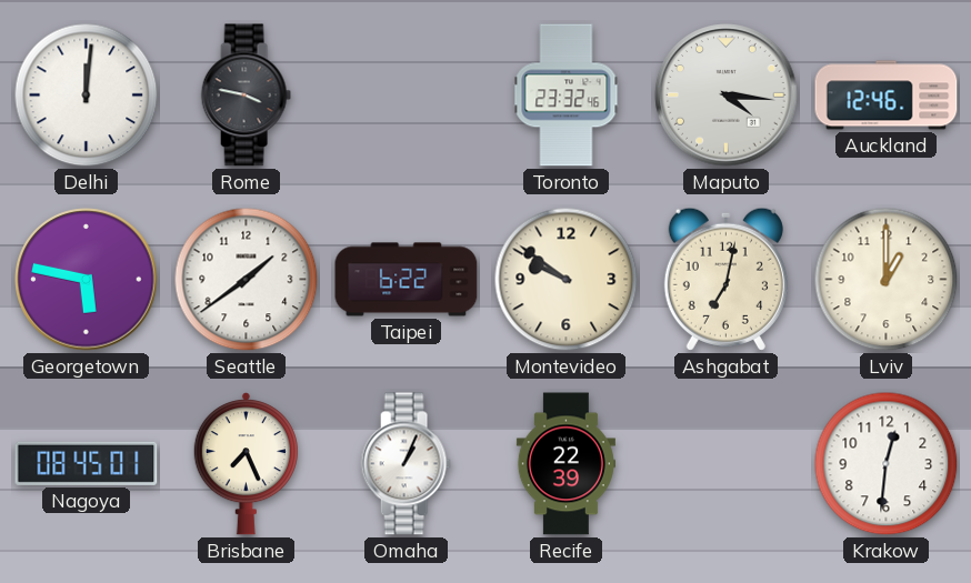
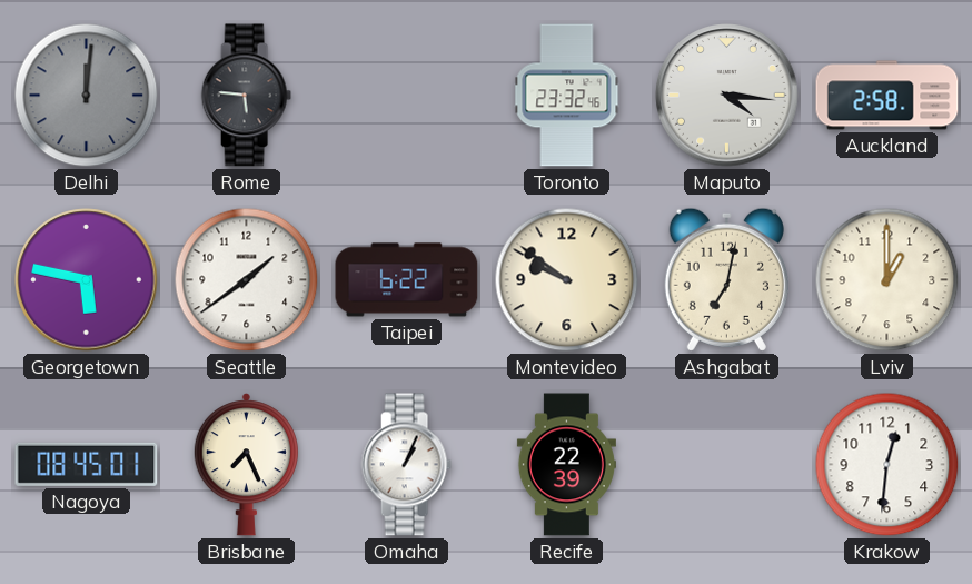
Delhi dial: white -> grey (87, 96)
Rome: 3:47 -> 5:46 (246, 96)
Auckland: 12:46 -> 2:58 (887, 96)
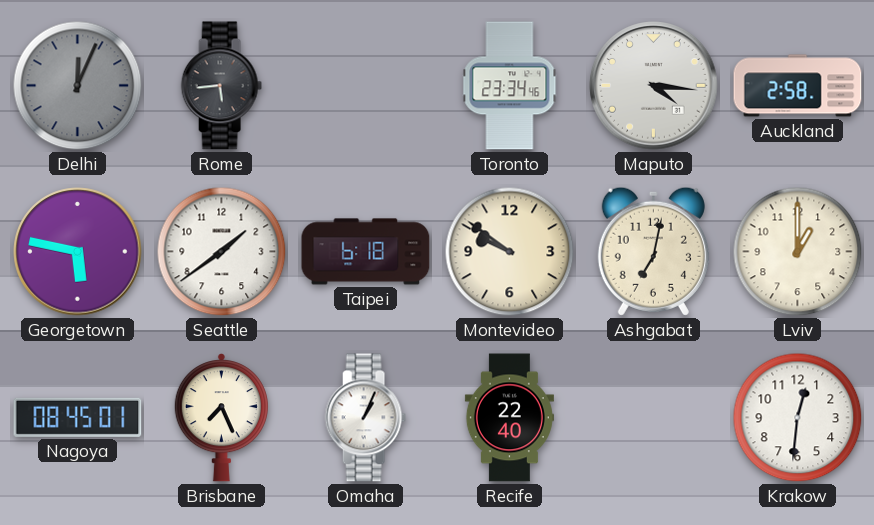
Delhi: 12:01 -> 12:04 (78, 86)
Rome: 5:46 -> 5:44 (221, 86)
Toronto: 23:32 -> 23:34 (510, 86)
Taipei: 6:22 -> 6:18 (366, 252)
Recife: 22:39 -> 22:40 (509, 418)
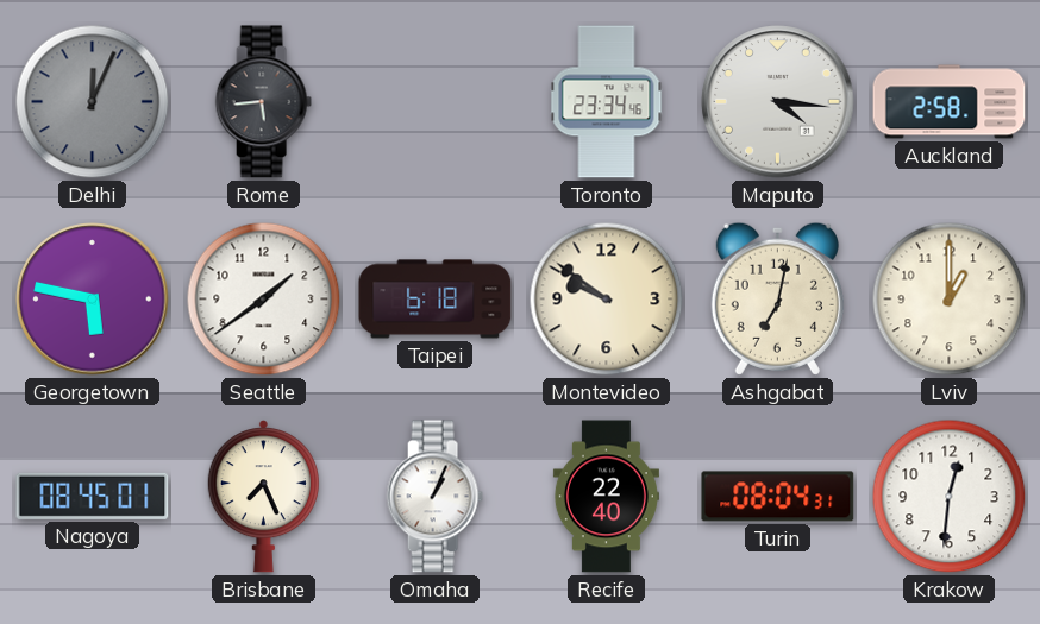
Turin: none -> 08:04 (778, 497)
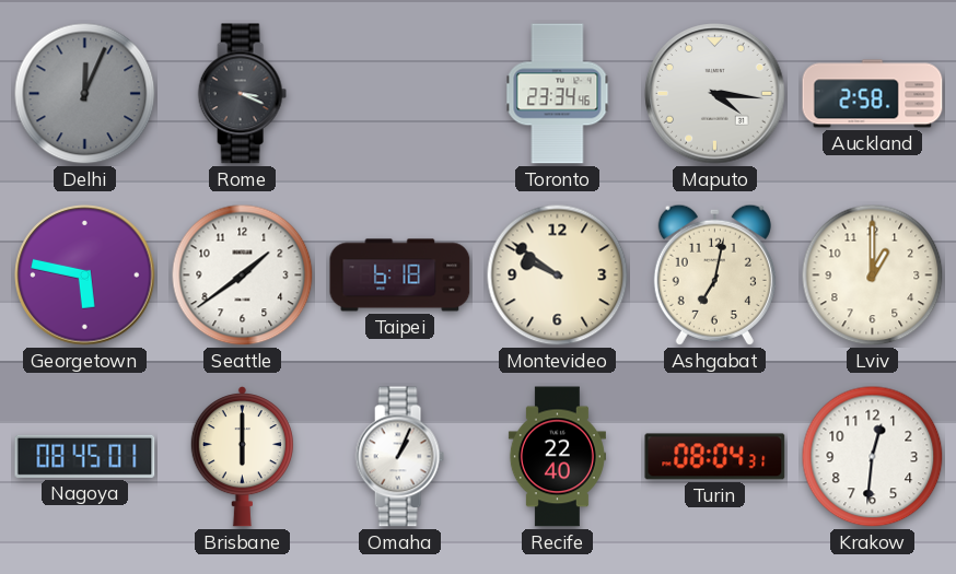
Rome: 5:44 -> 3:19 (242, 94)
Brisbane: 7:26 -> 6:00 (242, 457)
